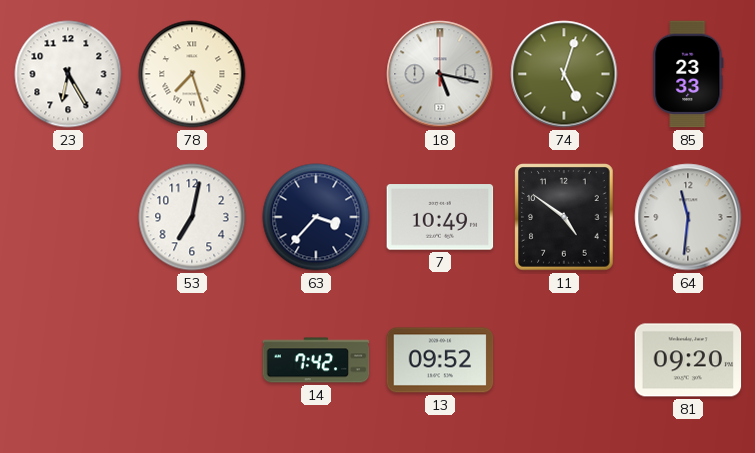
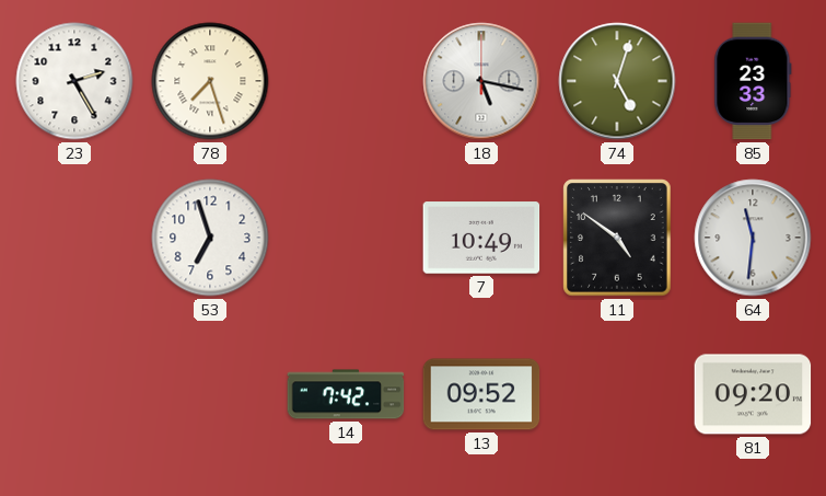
23: 6:25 -> 2:25 (74, 81)
53: 7:02 -> 6:57 (210, 238)
63: 3:37 -> none (316, 217)
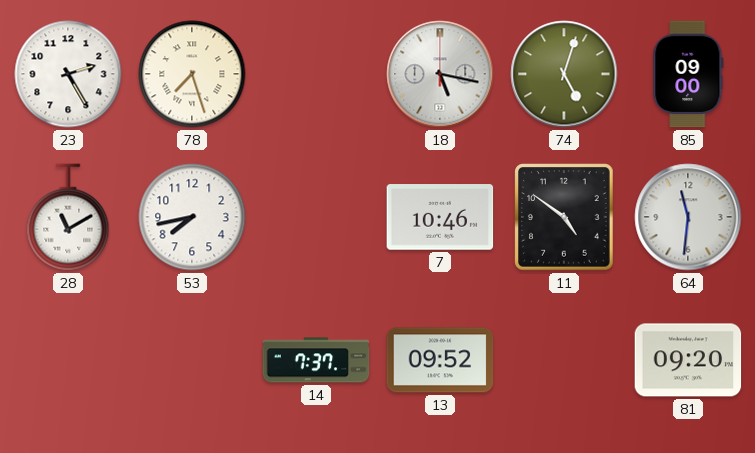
85: 23:33 -> 09:00 (688, 74)
28: none -> 11:10 (68, 217)
53: 6:57 -> 7:43 (192, 217)
7: 10:49 -> 10:46 (440, 217)
14: 7:42 -> 7:37 (316, 360)
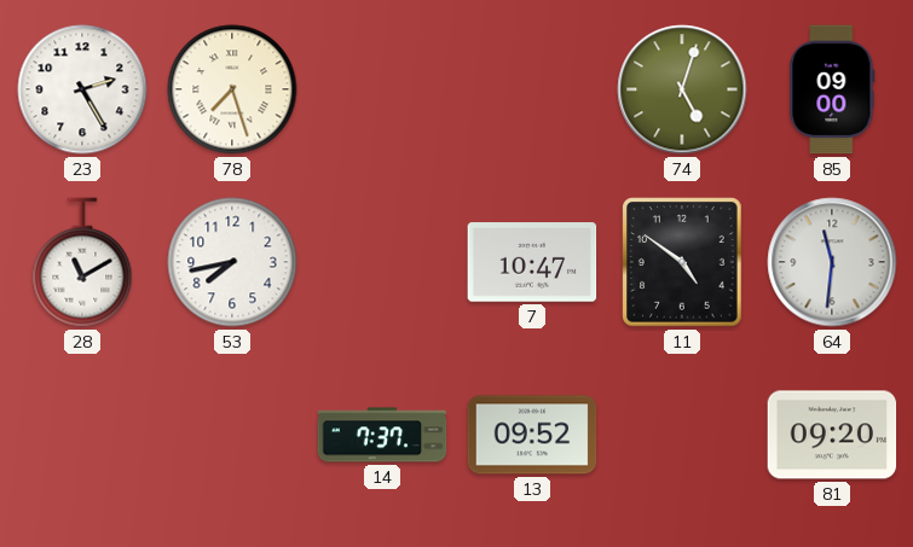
18: 5:17 -> none (440, 74)
7: 10:46 -> 10:47 (532, 262)
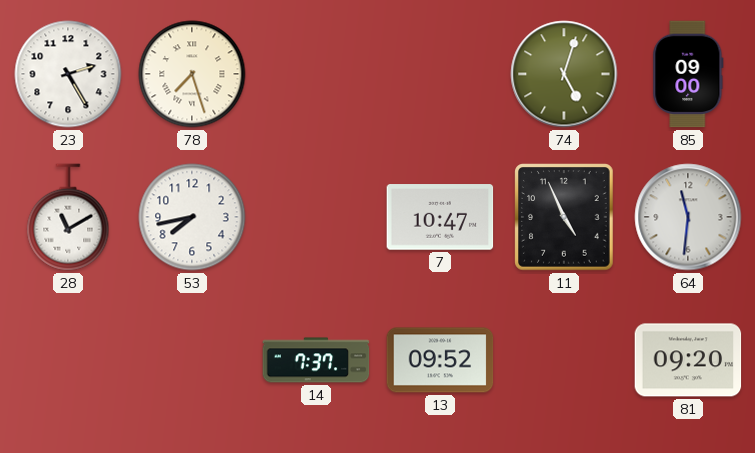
11: 4:51 -> 4:56 (564, 217)
